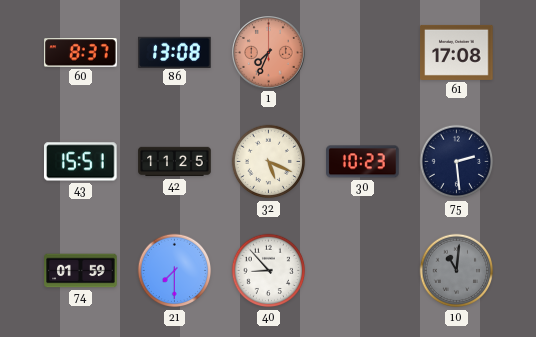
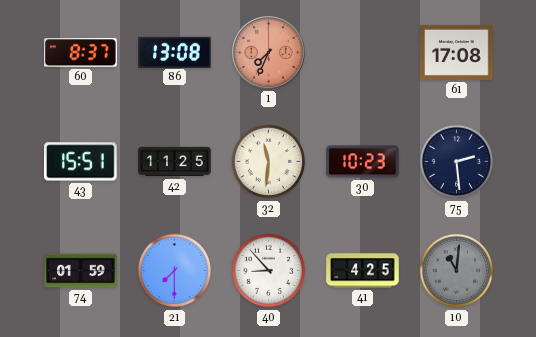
32: 5:19 -> 11:31 (269, 162)
41: none -> 4:25 (363, 271)
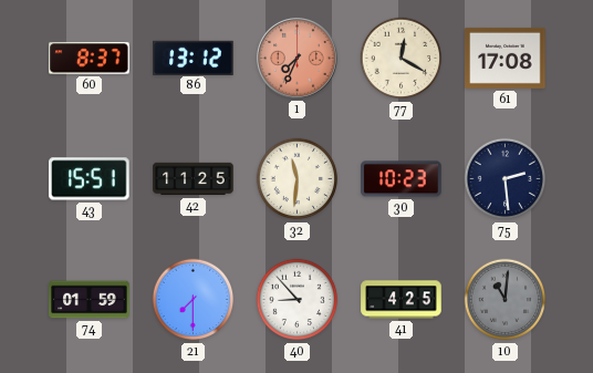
86: 13:08 -> 13:12 (194, 58)
77: none -> 12:20 (402, 59)
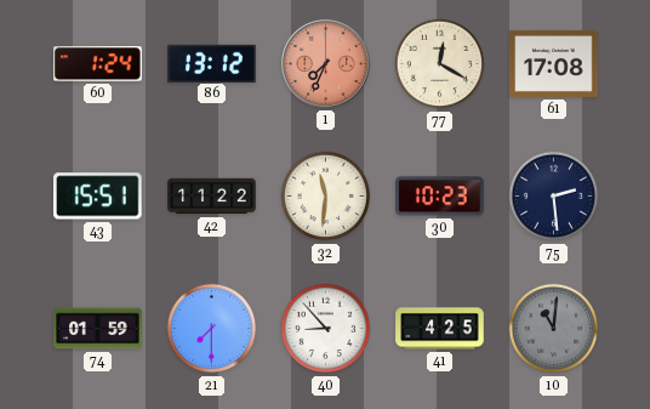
60: 8:37 -> 1:24 (98, 64)
42: 11:25 -> 11:22 (212, 197)
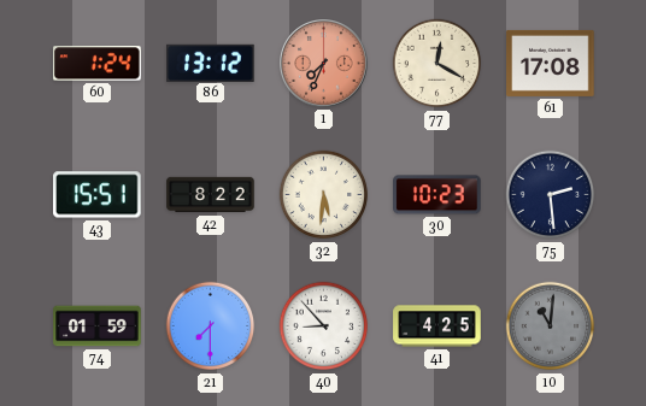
42: 11:22 -> 8:22 (211, 195)
32: 11:31 -> 5:31 (324, 195)
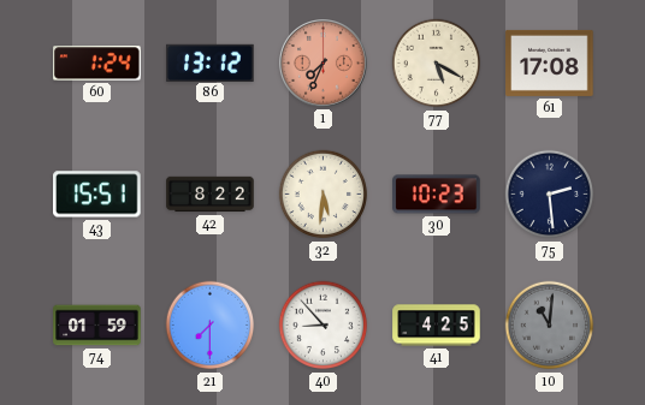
77: 12:20 -> 5:20 (437, 64)
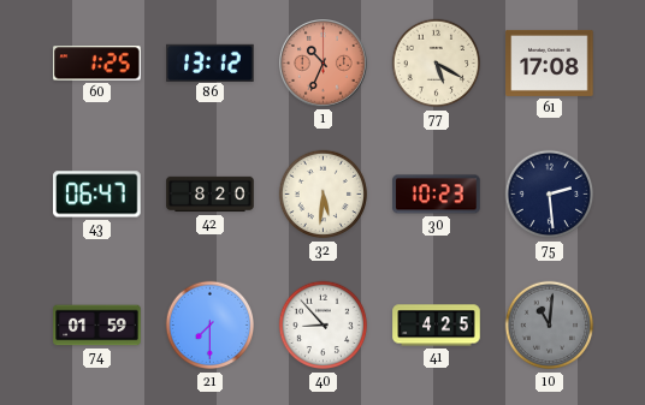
60: 1:24 -> 1:25 (97, 64)
1: 7:34 -> 10:34 (324, 64)
43: 15:51 -> 06:47 (97, 195)
42: 8:22 -> 8:20 (211, 195)
